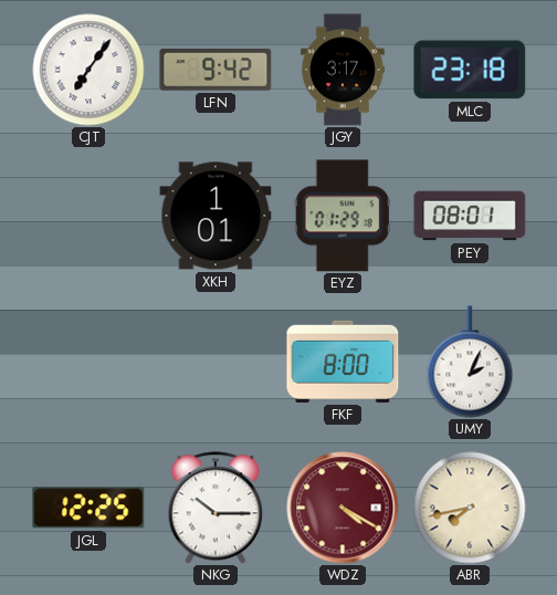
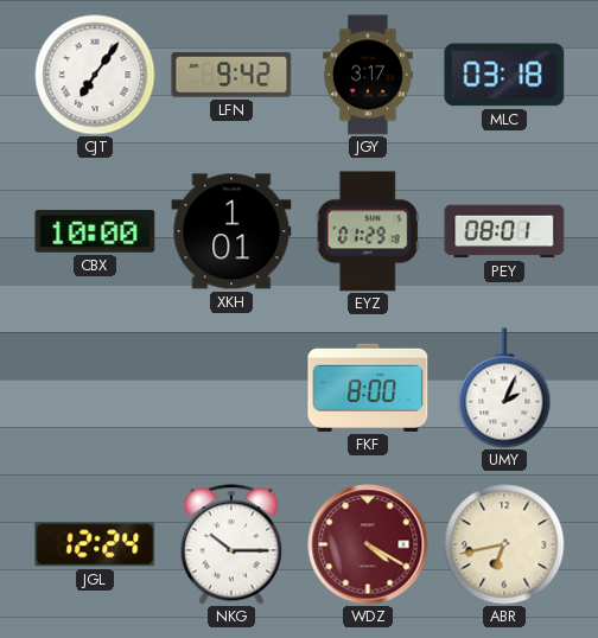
MLC: 23:18 -> 03:18 (504, 75)
CBX: none -> 10:00 (95, 232)
JGL: 12:25 -> 12:24 (95, 544)
ABR: 7:43 -> 6:43 (504, 544)
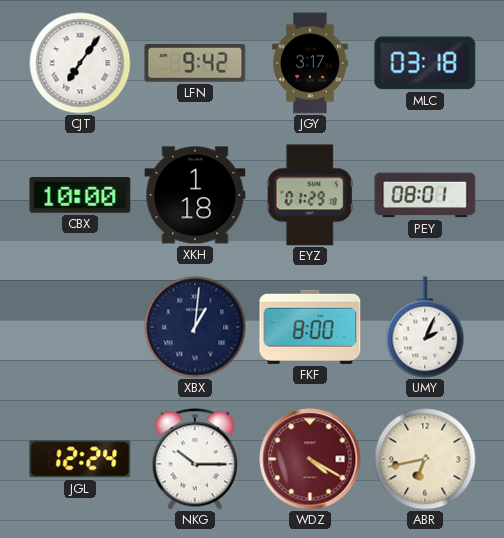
XKH: 1:01 -> 1:18 (195, 195)
XBX: none -> 1:01 (195, 327)
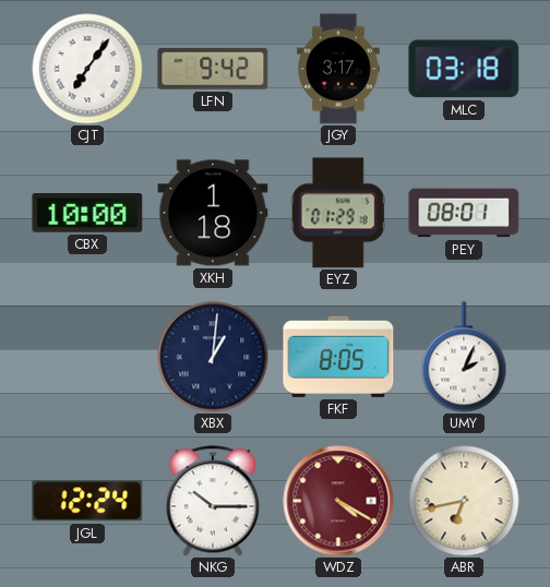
FKF: 8:00 -> 8:05 (338, 357)
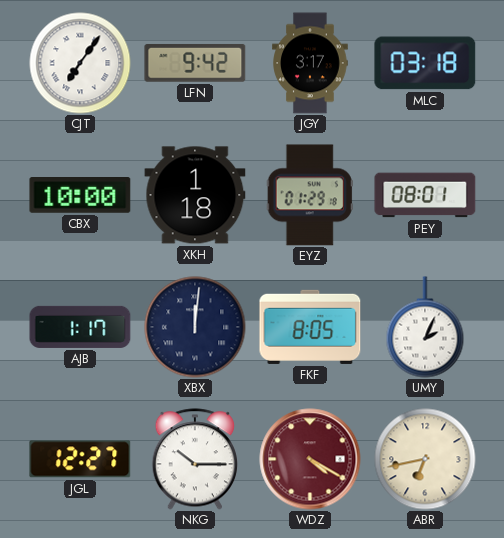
AJB: none -> 1:17 (80, 327)
XBX: 1:01 -> 12:01 (195, 327)
JGL: 12:24 -> 12:27 (80, 459)
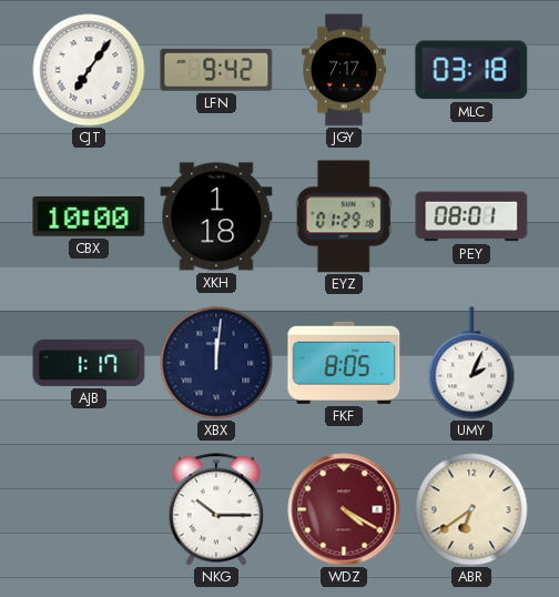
JGY: 3:17 -> 7:17 (344, 70)
JGL: 12:27 -> none (80, 459)
ABR: 6:43 -> 6:39 (471, 509)
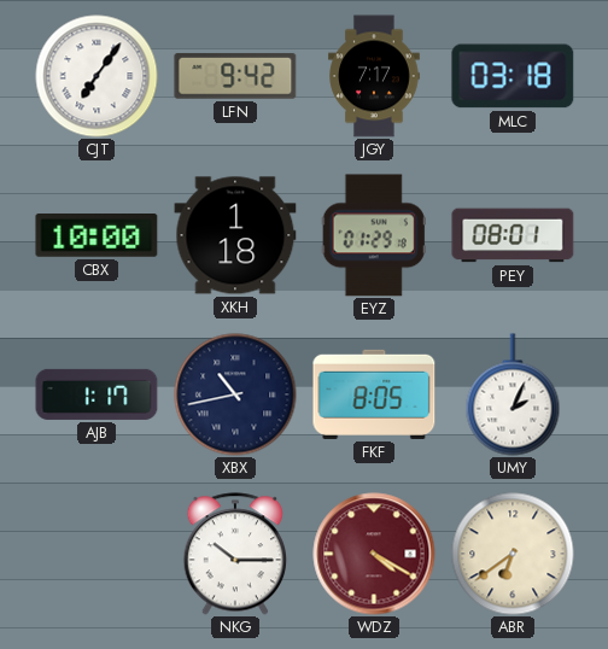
XBX: 12:01 -> 10:43 (235, 394)
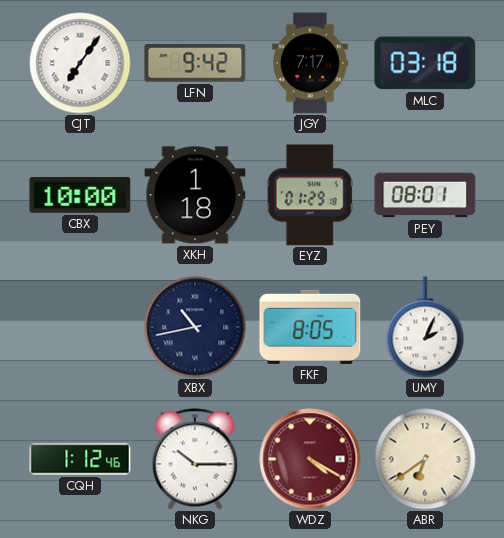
AJB: 1:17 -> none (97, 394)
CQH: none -> 1:12 (80, 459)
